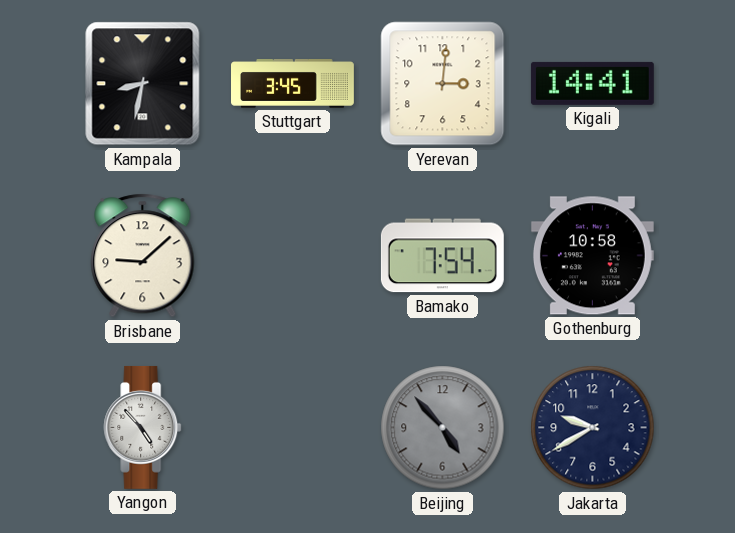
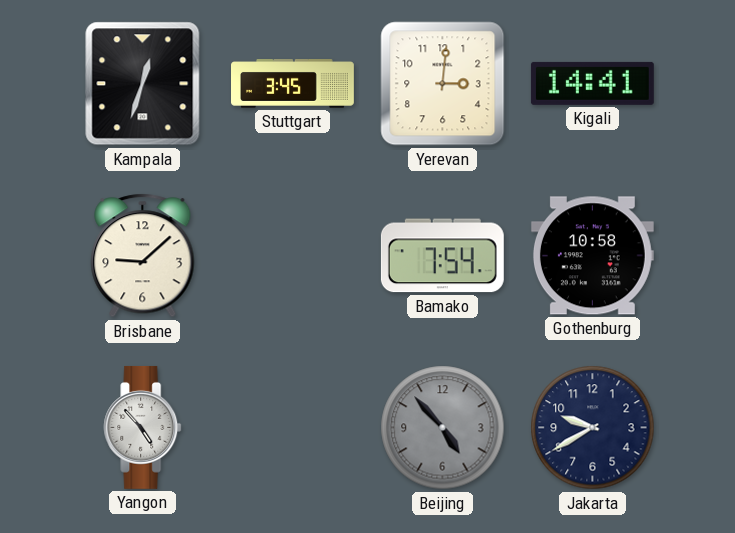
Kampala: 8:32 -> 12:33 (143, 84)
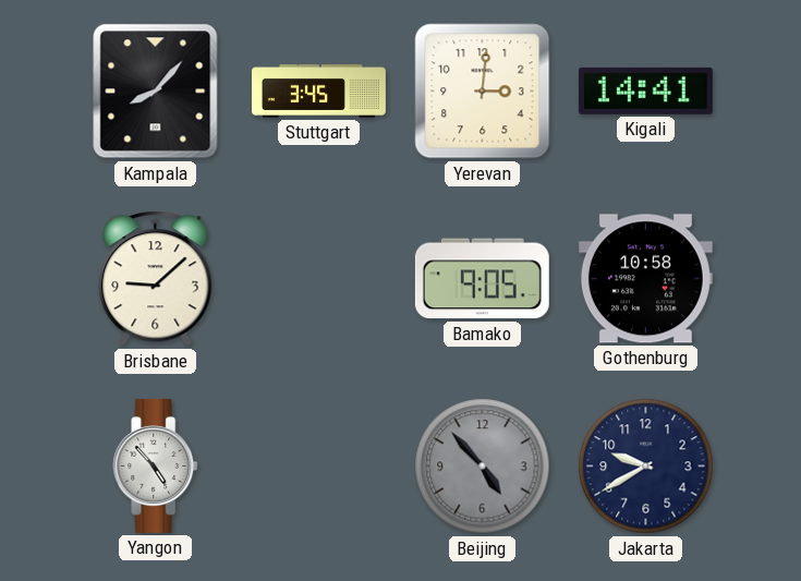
Kampala: 12:33 -> 8:07 (156, 92)
Bamako: 7:54 -> 9:05 (482, 279)
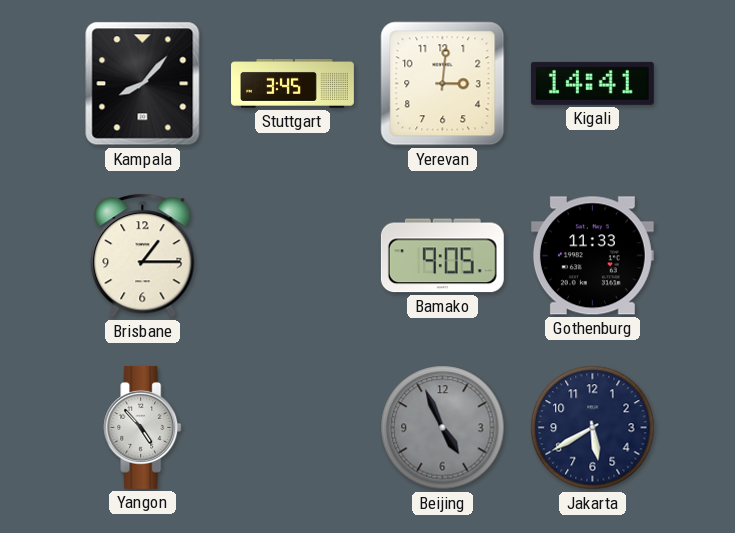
Brisbane: 9:08 -> 1:15 (143, 256)
Gothenburg: 10:58 -> 11:33 (592, 256)
Beijing: 4:53 -> 4:56 (443, 428)
Jakarta: 9:40 -> 5:40 (593, 428)
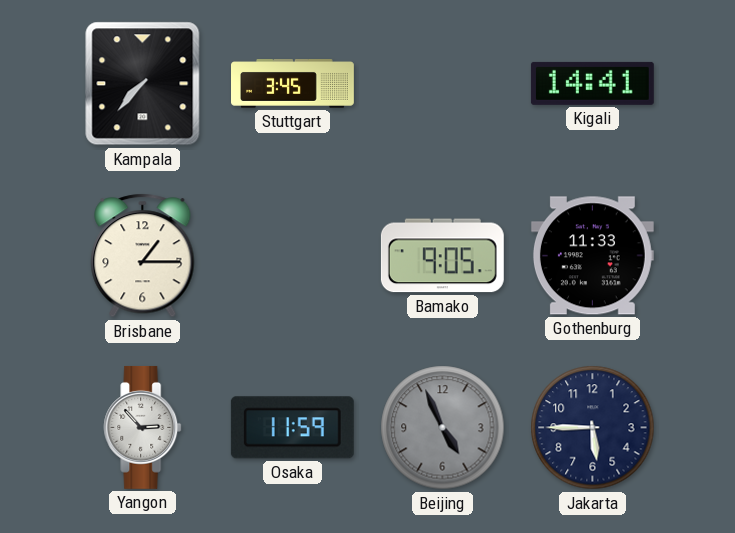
Kampala: 8:07 -> 7:37 (143, 84)
Yerevan: 3:01 -> none (443, 84)
Yangon: 4:53 -> 2:53 (143, 427)
Osaka: none -> 11:59 (292, 428)
Jakarta: 5:40 -> 5:45 (593, 428)
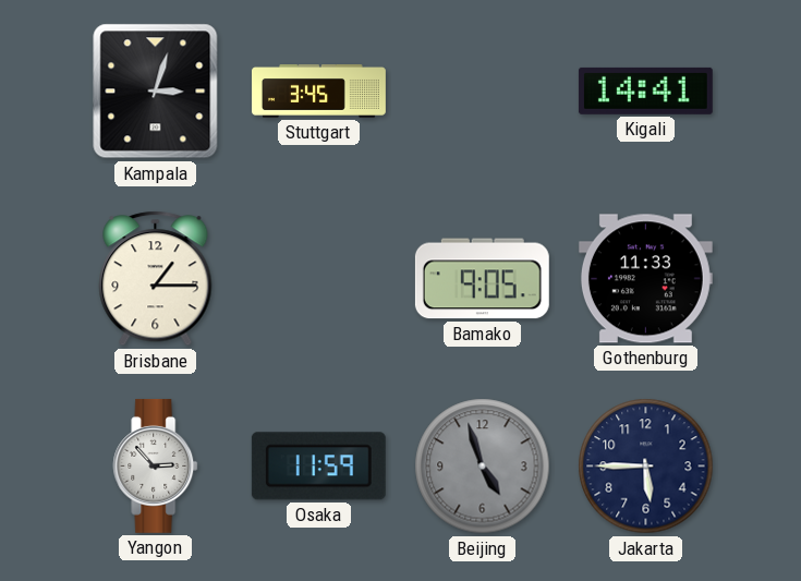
Kampala: 7:37 -> 3:03 (156, 92)
Beijing: 4:56 -> 4:57 (483, 467)
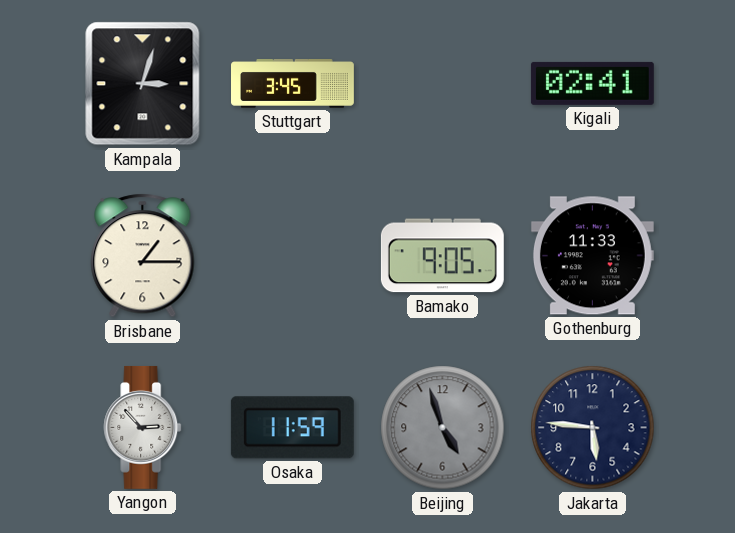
Kigali: 14:41 -> 02:41 (592, 83)
Jakarta: 5:45 -> 5:46 (593, 428)
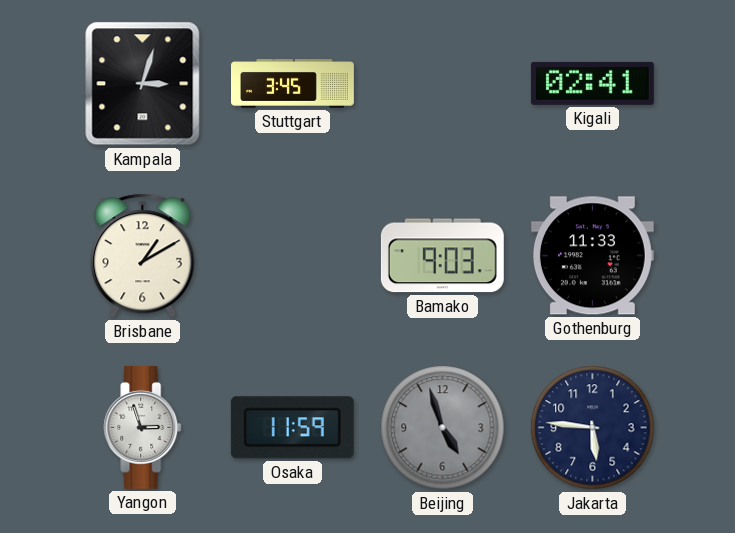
Brisbane: 1:15 -> 1:10 (143, 256)
Bamako: 9:05 -> 9:03 (442, 256)
Yangon: 2:53 -> 2:57 (143, 427)
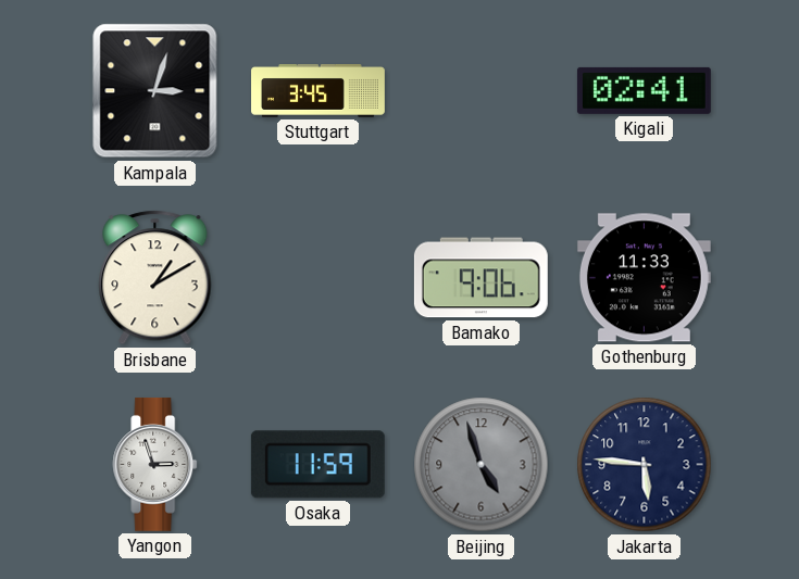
Bamako: 9:03 -> 9:06 (480, 278)
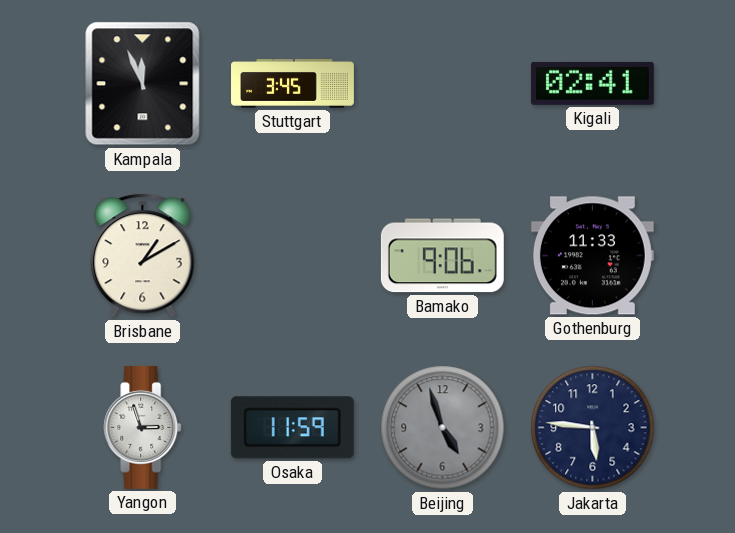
Kampala: 3:03 -> 11:56 (143, 84)
